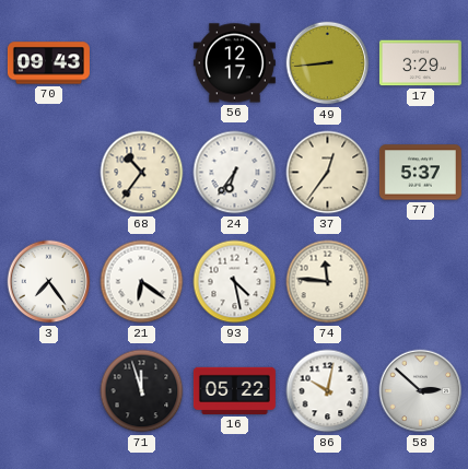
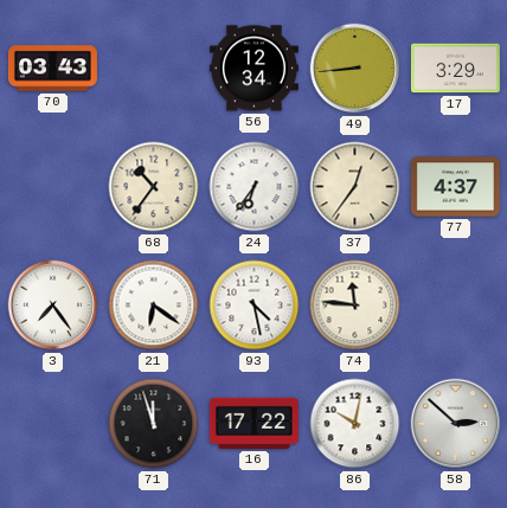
70: 09:43 -> 03:43 (52, 69)
56: 12:17 -> 12:34 (254, 69)
77: 5:37 -> 4:37 (455, 187)
16: 05:22 -> 17:22 (254, 423)
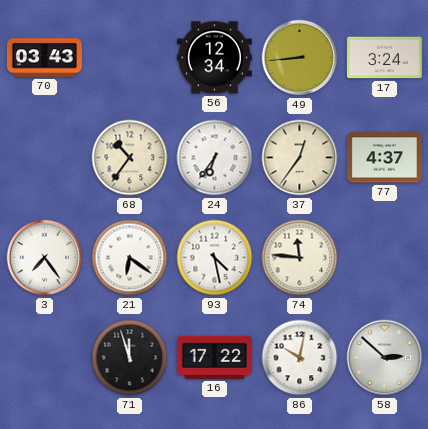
17: 3:29 -> 3:24 (384, 58)
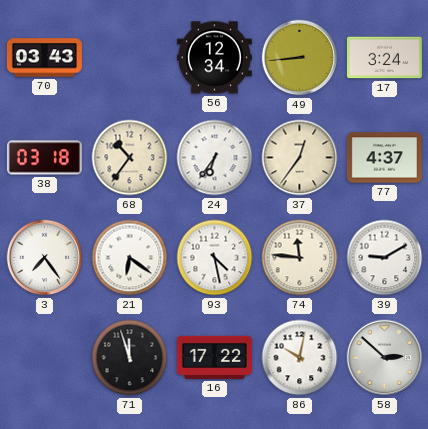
38: none -> 03:18 (44, 158)
39: none -> 9:10 (385, 258)
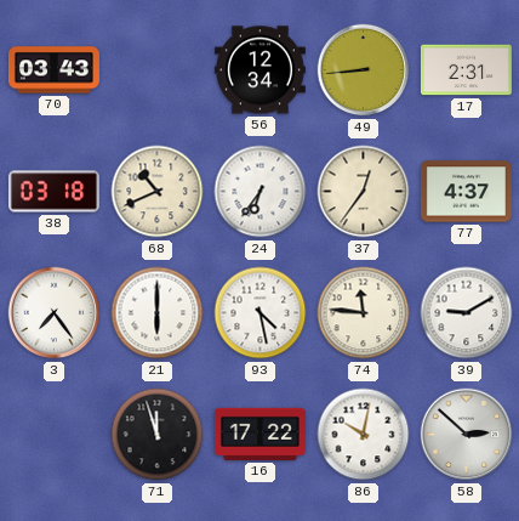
17: 3:24 -> 2:31 (466, 70)
68: 10:36 -> 10:41 (158, 192)
21: 6:21 -> 6:00 (158, 313)
